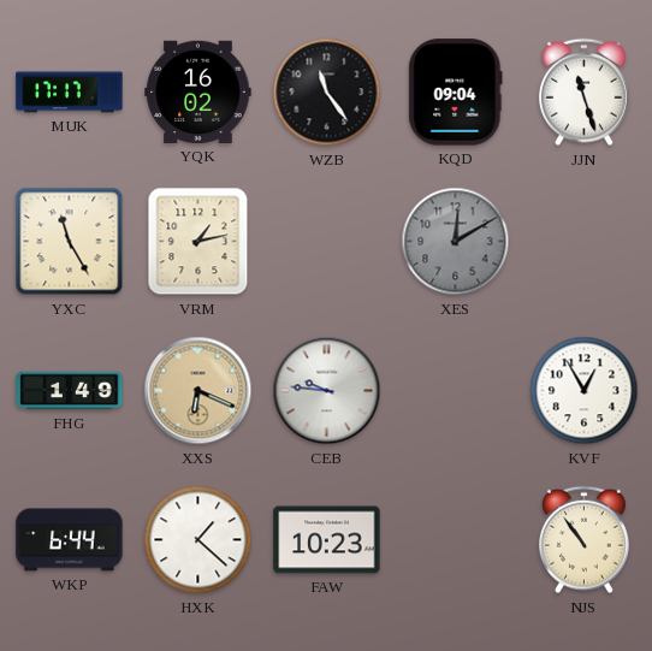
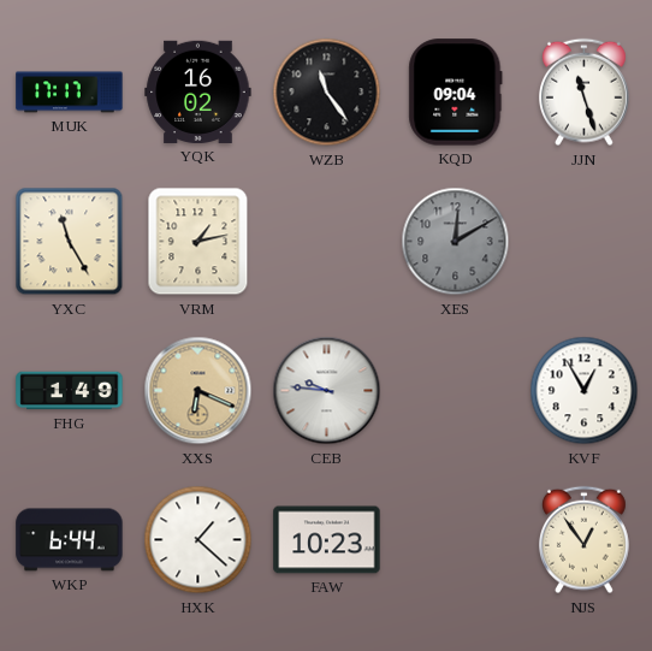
NJS: 10:54 -> 12:54 (585, 540)
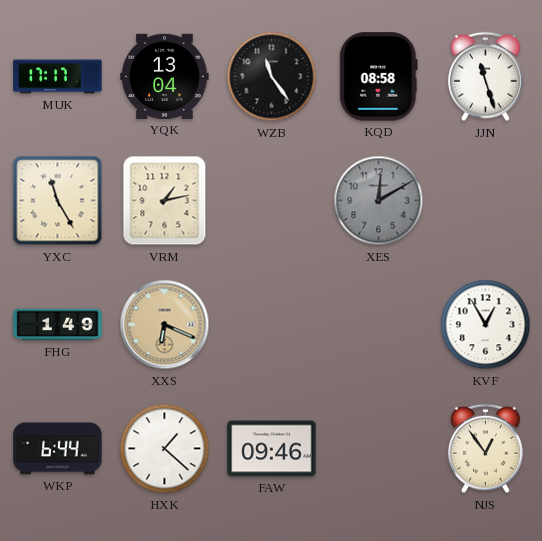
YQK: 16:02 -> 13:04 (165, 76)
KQD: 09:04 -> 08:58 (379, 77)
CEB: 9:46 -> none (327, 391)
FAW: 10:23 -> 09:46 (272, 449)
